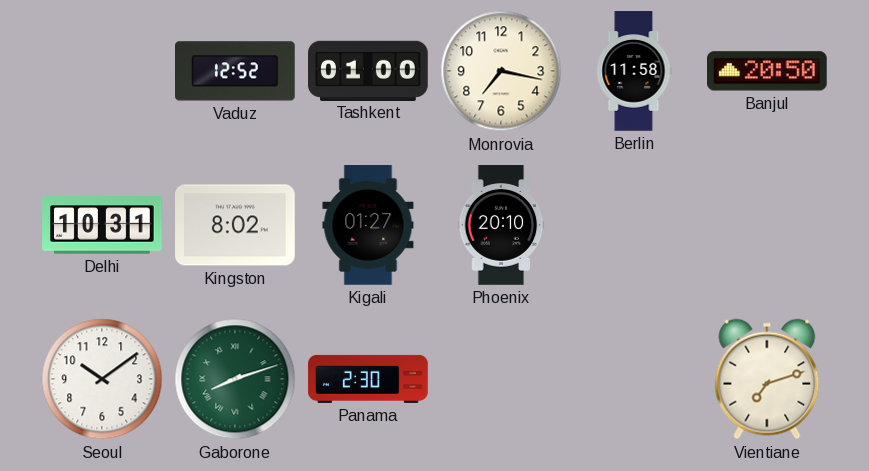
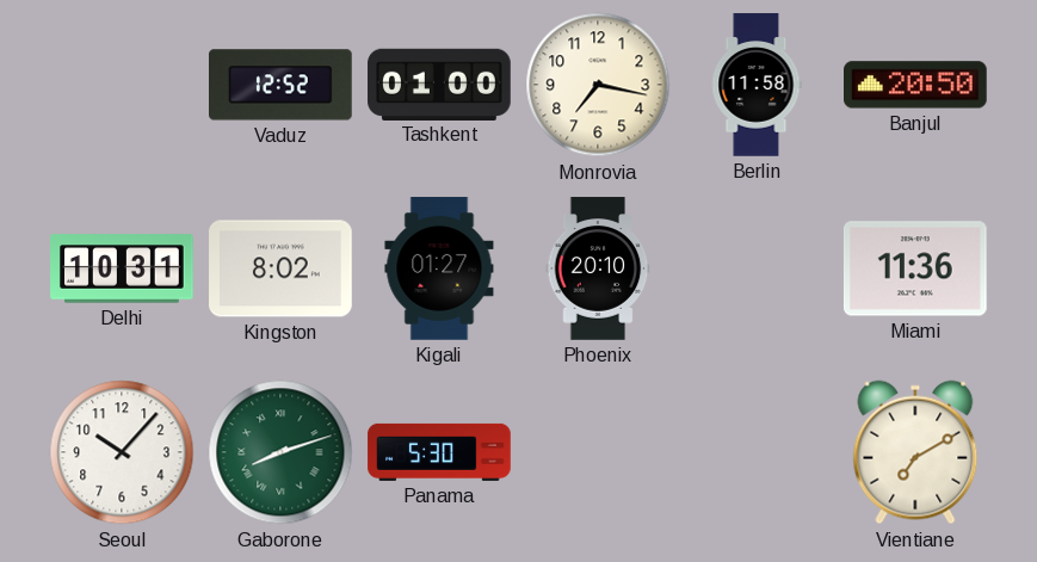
Miami: none -> 11:36 (915, 268)
Seoul: 10:09 -> 10:07 (122, 452)
Panama: 2:30 -> 5:30 (439, 452)
Vientiane: 7:12 -> 7:10 (915, 452)
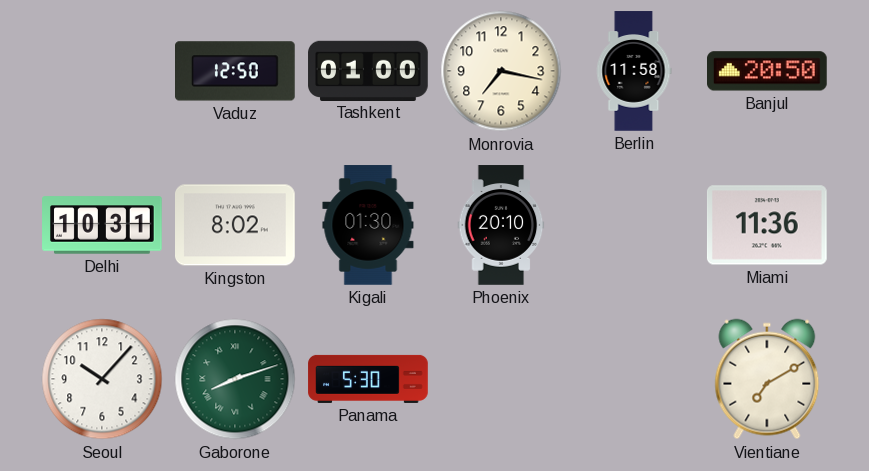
Vaduz: 12:52 -> 12:50 (236, 71)
Kigali: 01:27 -> 01:30 (368, 225)
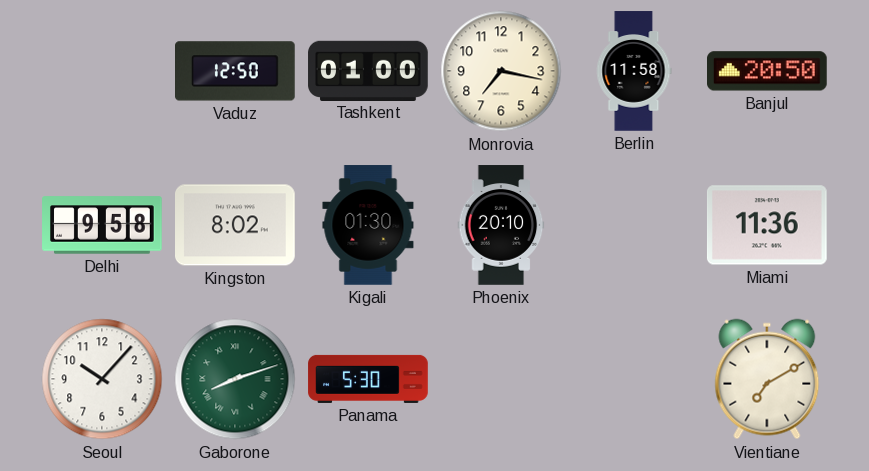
Delhi: 10:31 -> 9:58 (102, 225)
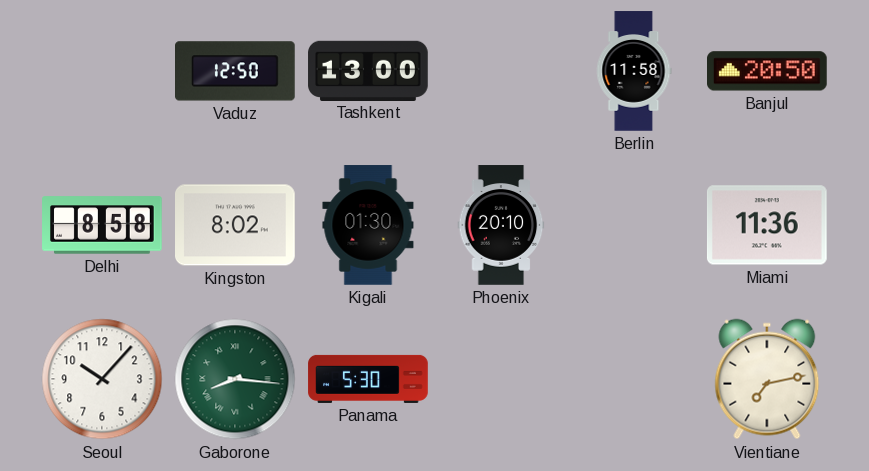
Tashkent: 01:00 -> 13:00 (368, 70)
Monrovia: 7:17 -> none (501, 71)
Delhi: 9:58 -> 8:58 (102, 225)
Gaborone: 8:12 -> 8:16 (235, 379)
Vientiane: 7:10 -> 7:13 (767, 379)
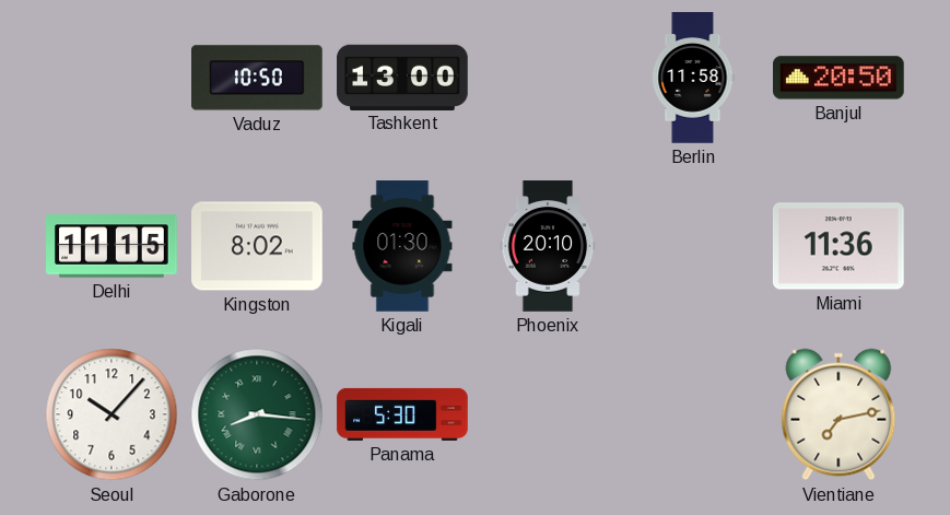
Vaduz: 12:50 -> 10:50 (258, 78)
Delhi: 8:58 -> 11:15 (112, 246)
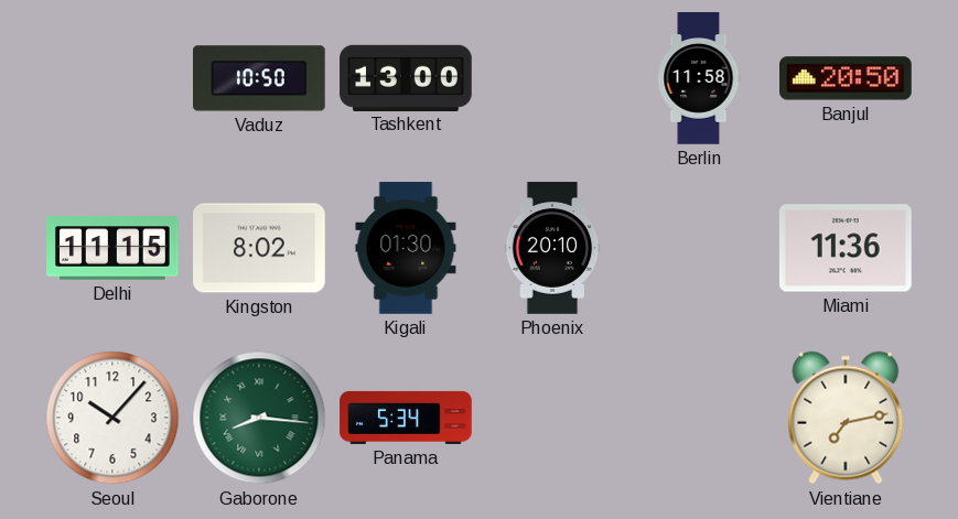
Panama: 5:30 -> 5:34 (406, 418)
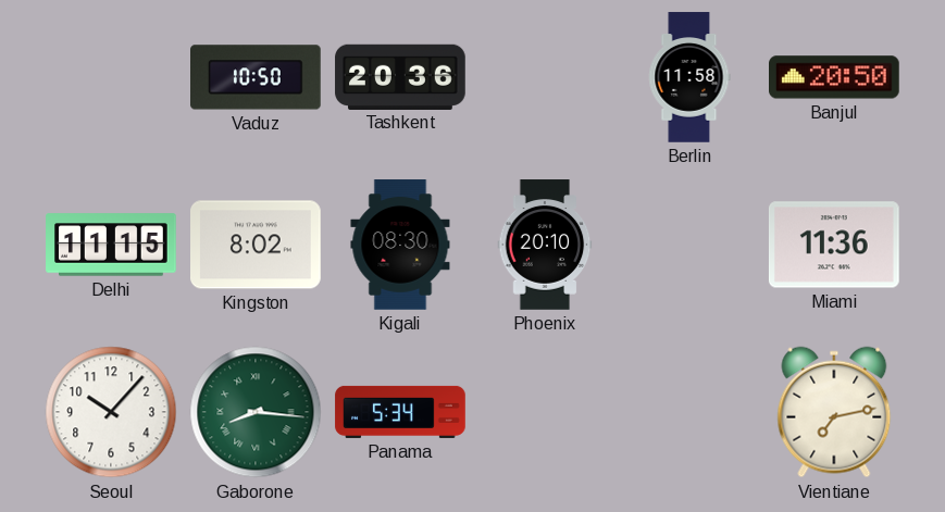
Tashkent: 13:00 -> 20:36 (400, 76)
Kigali: 01:30 -> 08:30 (400, 245)
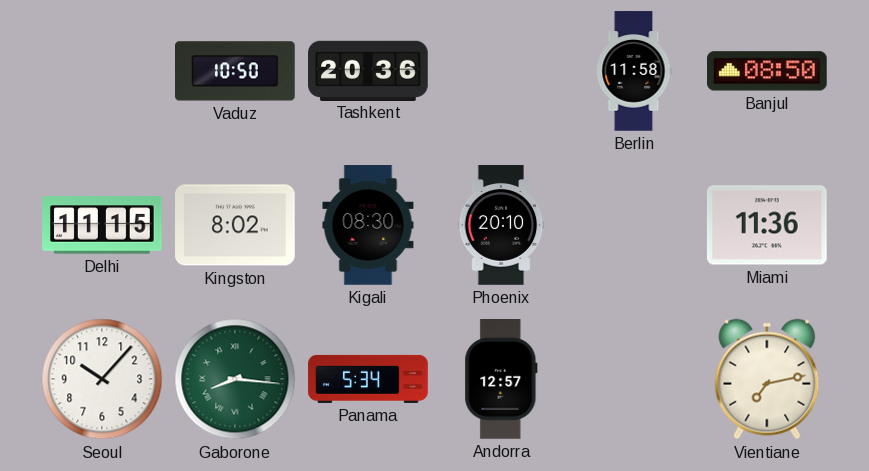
Banjul: 20:50 -> 08:50 (768, 71)
Andorra: none -> 12:57 (501, 380)
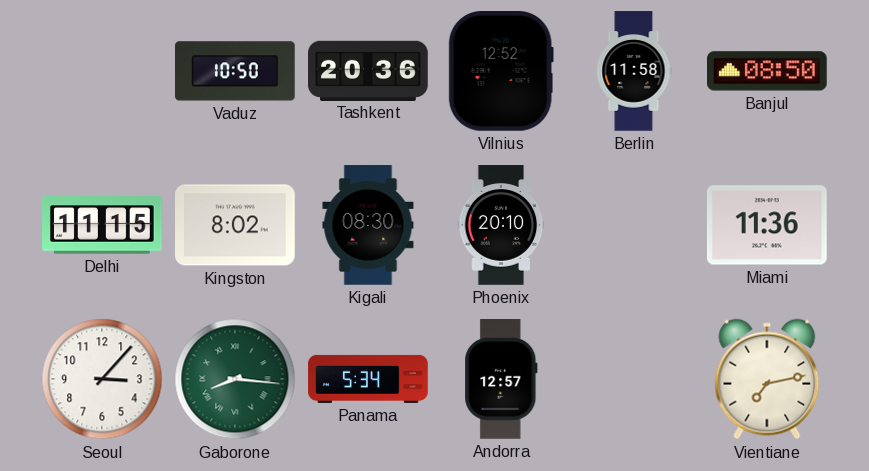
Vilnius: none -> 12:52 (501, 72)
Seoul: 10:07 -> 3:07 (102, 379)
